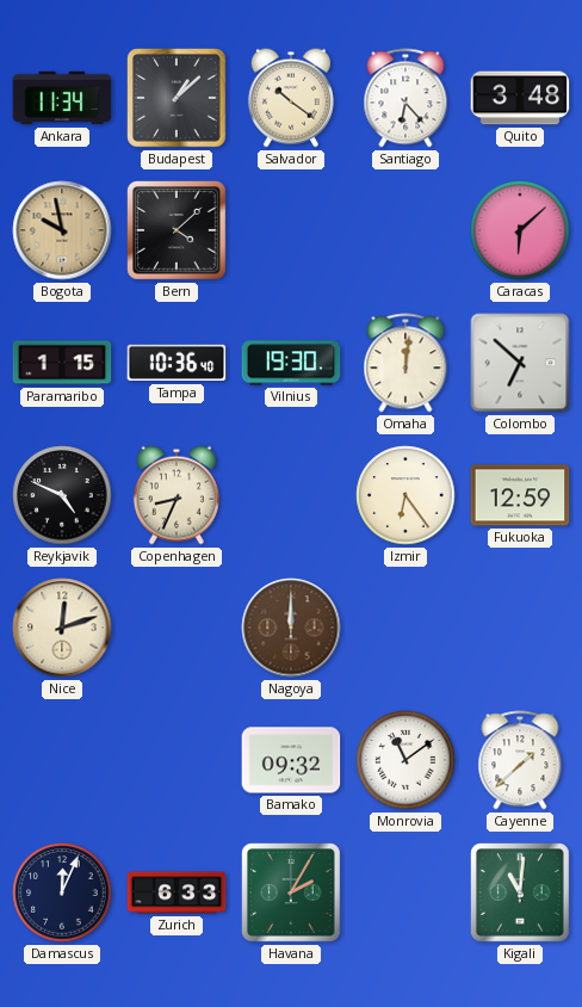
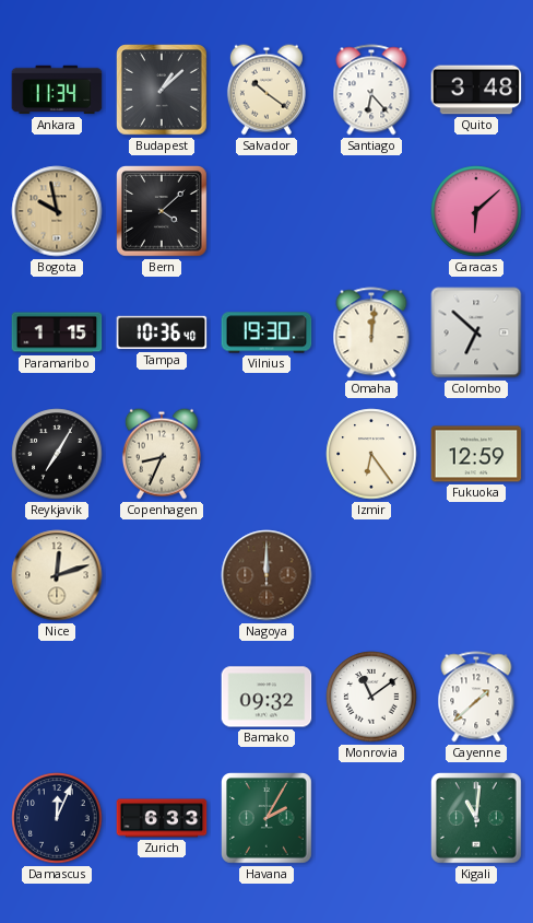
Reykjavik: 4:49 -> 7:05 (57, 454)
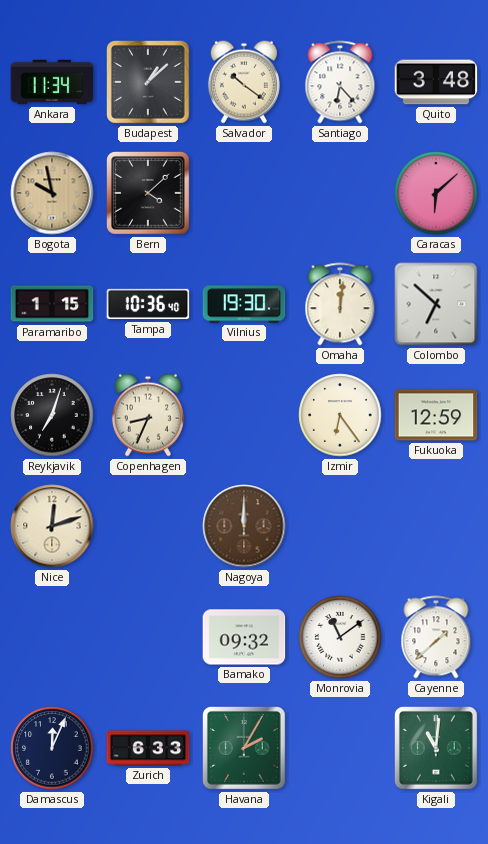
Reykjavik: 7:05 -> 7:03 (52, 415)
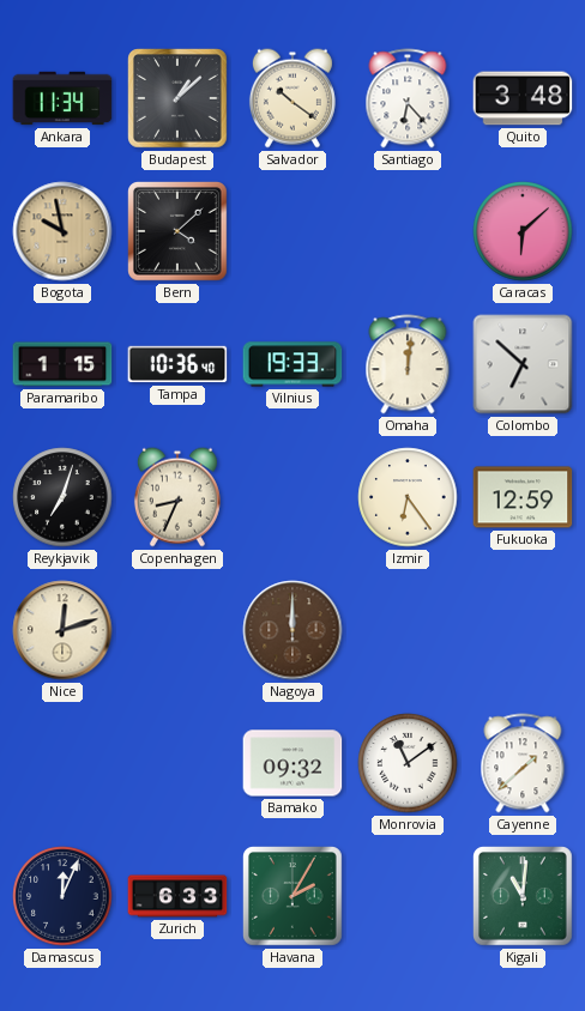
Vilnius: 19:30 -> 19:33 (292, 364)
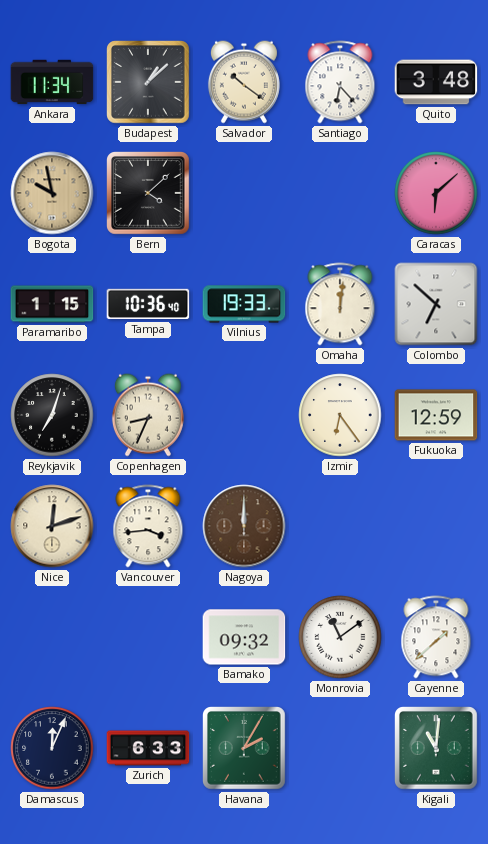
Vancouver: none -> 3:44 (148, 526)
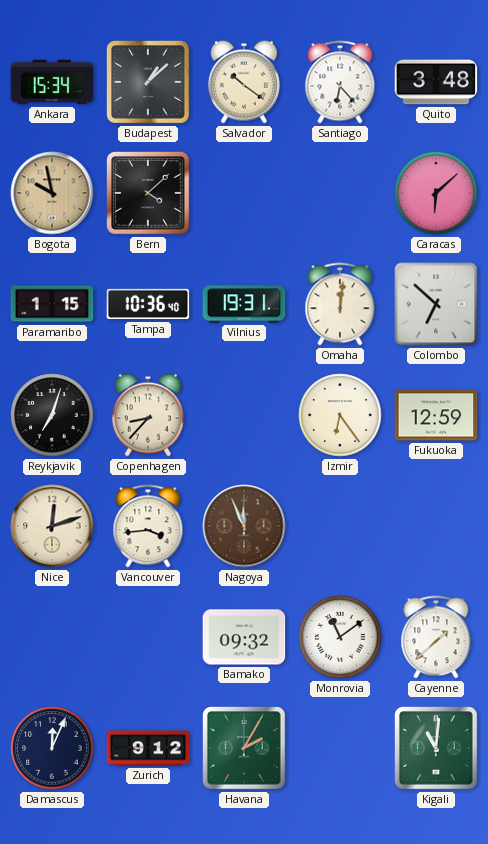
Ankara: 11:34 -> 15:34 (52, 82)
Vilnius: 19:33 -> 19:31 (244, 304)
Copenhagen: 8:34 -> 8:37 (148, 415)
Nagoya: 12:00 -> 11:56 (244, 526)
Zurich: 6:33 -> 9:12 (148, 748)
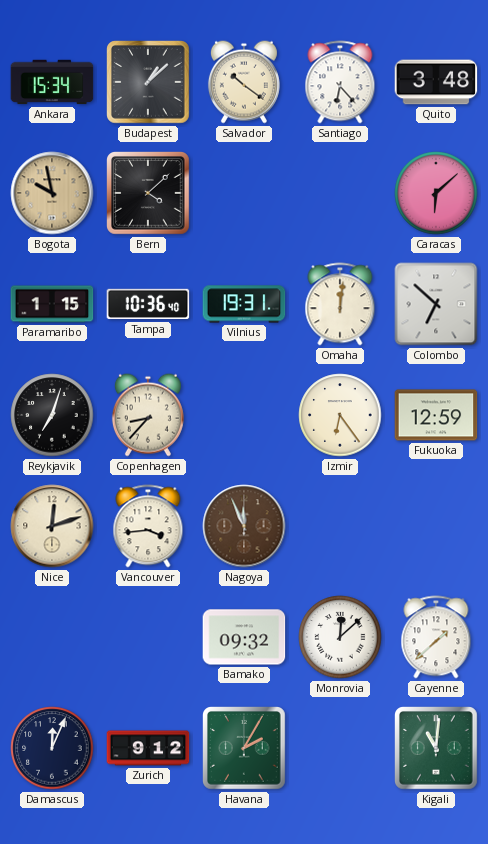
Monrovia: 11:09 -> 12:08 (340, 637)
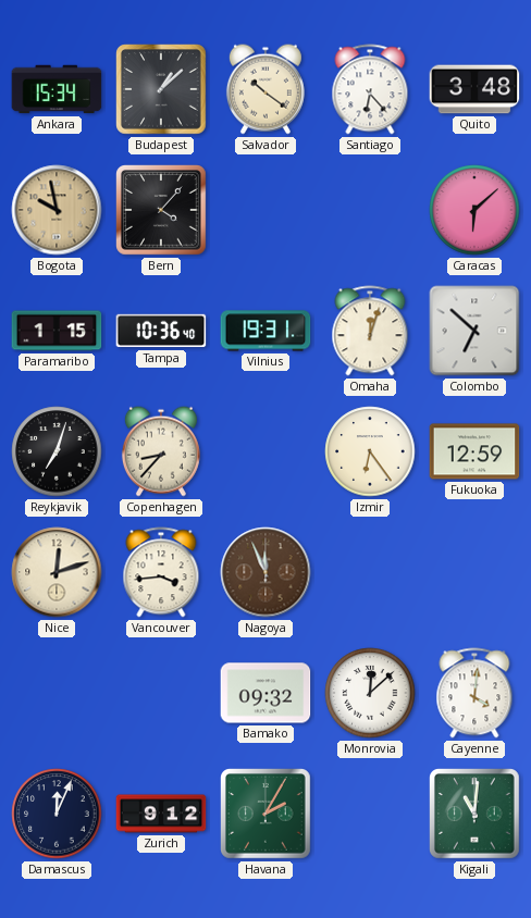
Bern: 4:08 -> 4:07 (161, 210)
Omaha: 12:01 -> 12:03 (370, 331)
Cayenne: 1:38 -> 4:01 (474, 693)
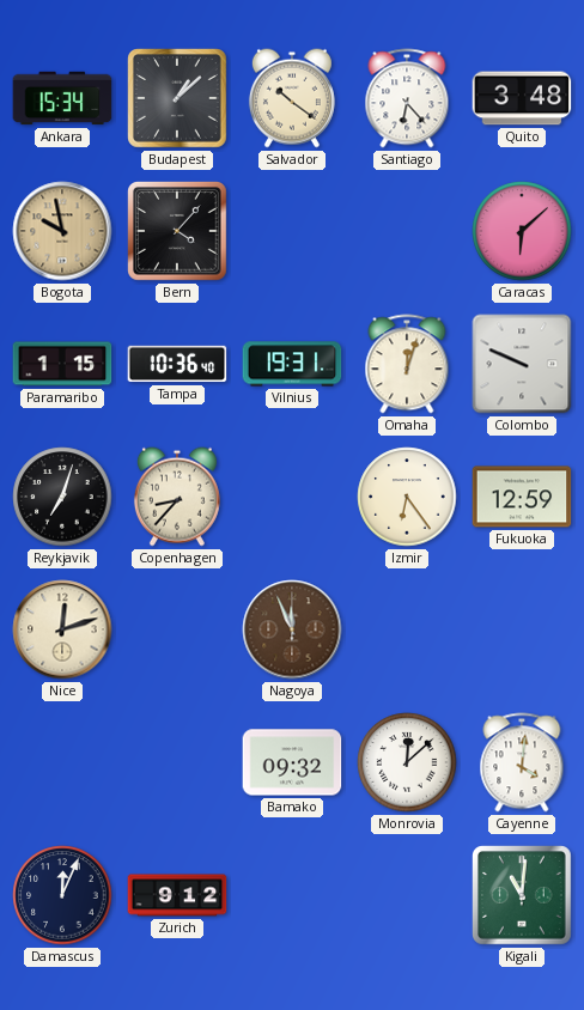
Colombo: 6:52 -> 9:49 (522, 364)
Vancouver: 3:44 -> none (161, 572)
Havana: 2:05 -> none (265, 814)
